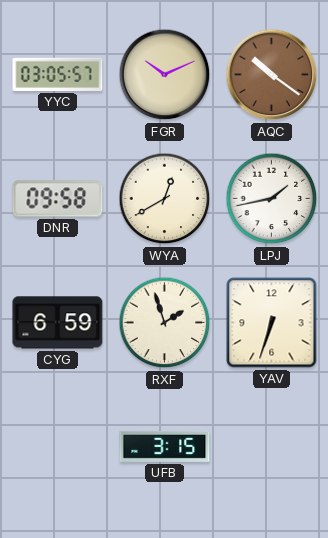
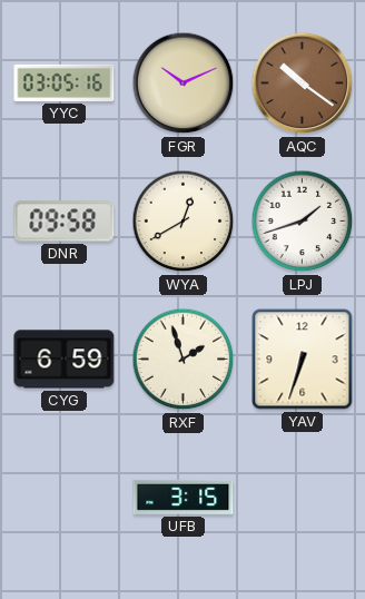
YYC: 03:05:57 -> 03:05:16 (65, 82)
LPJ: 1:43 -> 1:42 (303, 222)
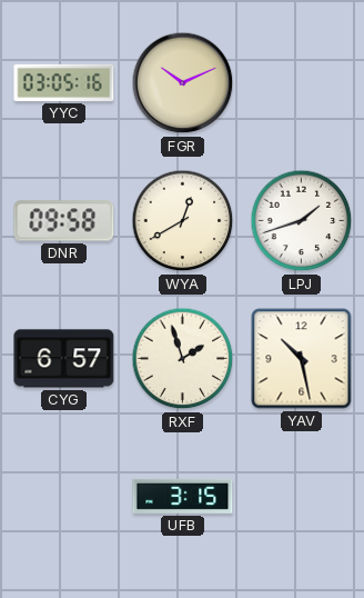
AQC: 10:21 -> none (303, 84)
CYG: 6:59 -> 6:57 (64, 359)
YAV: 6:33 -> 10:28 (302, 359)
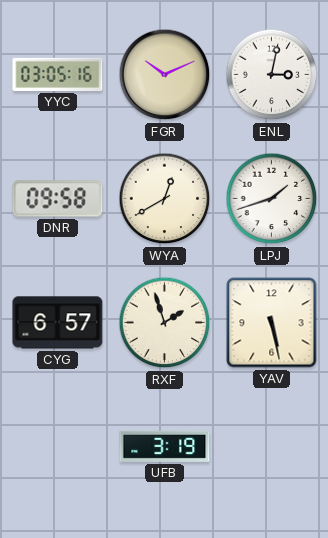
ENL: none -> 3:02 (272, 75)
YAV: 10:28 -> 5:28 (272, 323)
UFB: 3:15 -> 3:19 (165, 446)
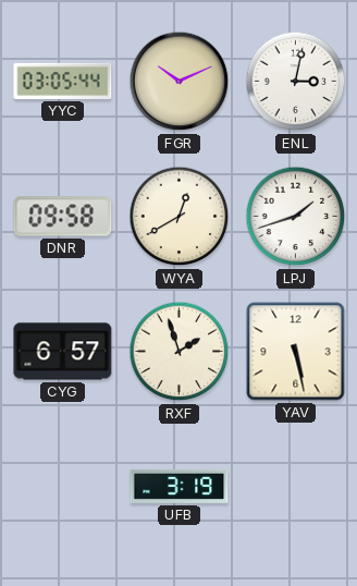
YYC: 03:05:16 -> 03:05:44 (63, 81)
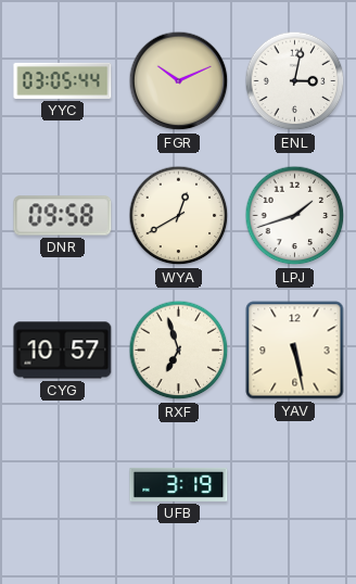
CYG: 6:57 -> 10:57 (63, 351)
RXF: 1:57 -> 6:57 (179, 351)
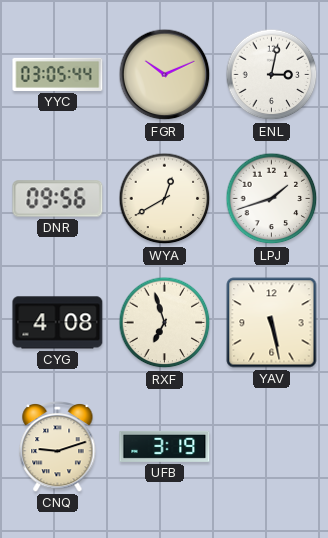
DNR: 09:58 -> 09:56 (58, 199)
CYG: 10:57 -> 4:08 (58, 323)
CNQ: none -> 9:12 (58, 446)
